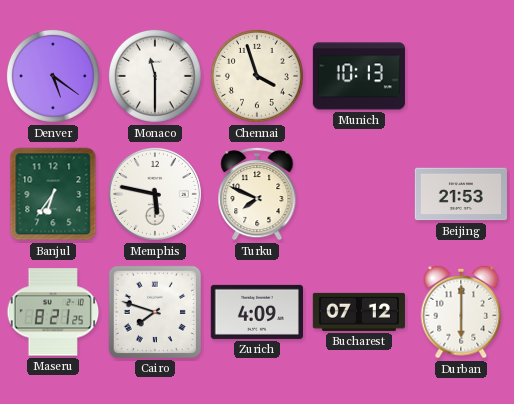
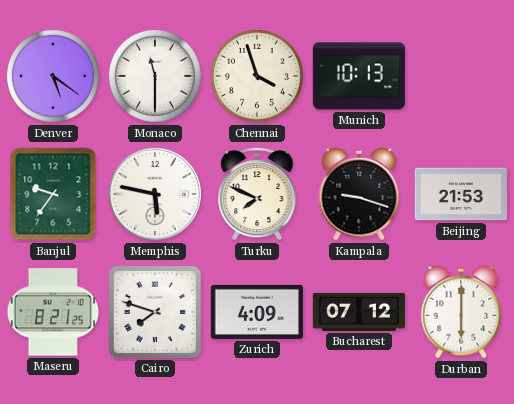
Banjul: 6:36 -> 9:36 (53, 194)
Kampala: none -> 9:18 (359, 194)
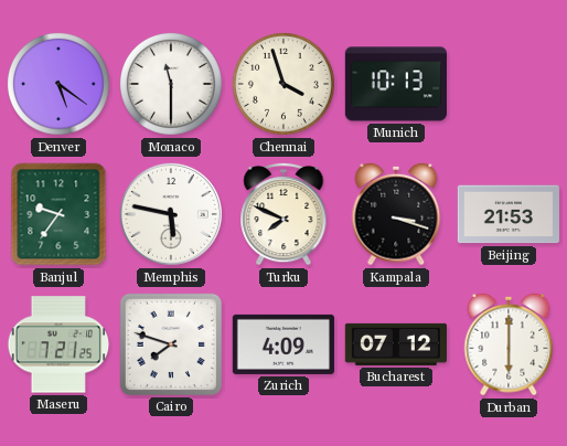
Kampala: 9:18 -> 3:18 (396, 214)
Maseru: 8:21 -> 7:21 (58, 344)
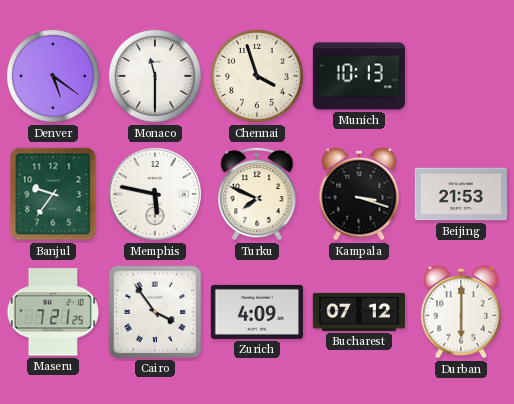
Cairo: 7:48 -> 3:54 (155, 312)
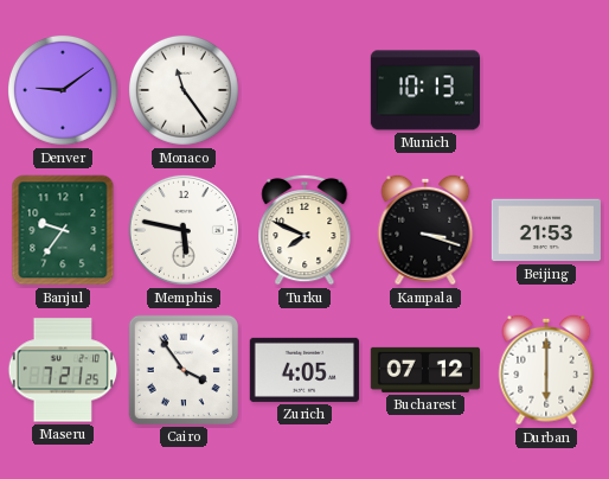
Denver: 5:21 -> 9:09 (63, 90)
Monaco: 11:30 -> 11:24 (184, 90)
Chennai: 3:57 -> none (257, 76)
Zurich: 4:09 -> 4:05 (304, 370)
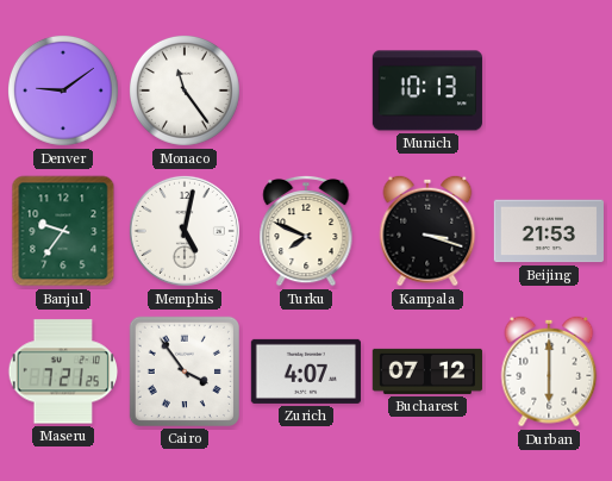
Memphis: 5:47 -> 5:02 (185, 231)
Zurich: 4:05 -> 4:07 (306, 371)
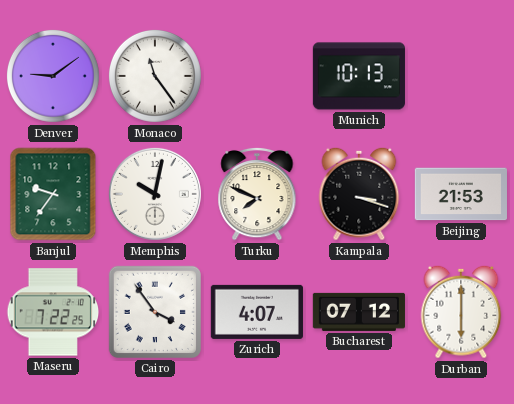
Memphis: 5:02 -> 10:02 (155, 194)
Maseru: 7:21 -> 7:22 (53, 312)
